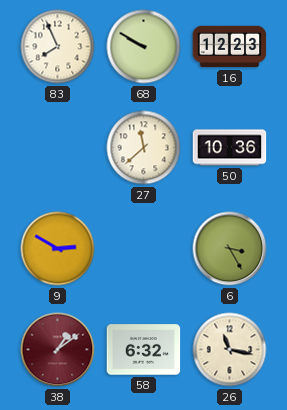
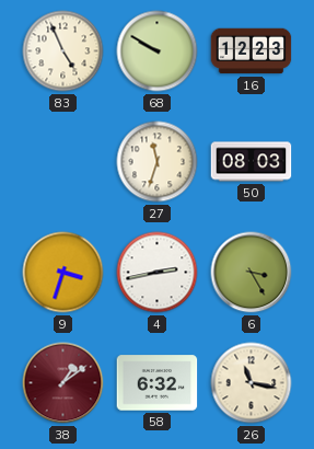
83: 7:56 -> 4:56 (63, 51)
27: 11:38 -> 11:33 (158, 162)
50: 10:36 -> 08:03 (252, 162)
9: 2:50 -> 3:33 (63, 273)
4: none -> 2:43 (158, 273)
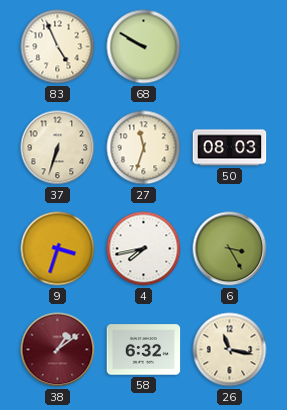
16: 12:23 -> none (252, 51)
37: none -> 6:33 (58, 148)
4: 2:43 -> 7:43 (144, 249)
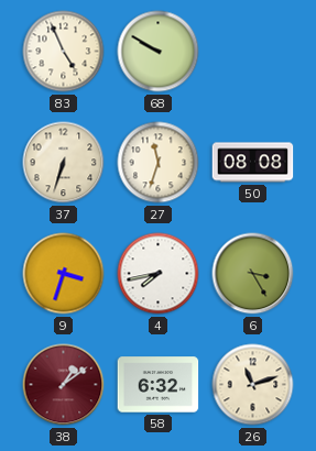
50: 08:03 -> 08:08 (253, 163)
26: 11:17 -> 11:12 (253, 385)
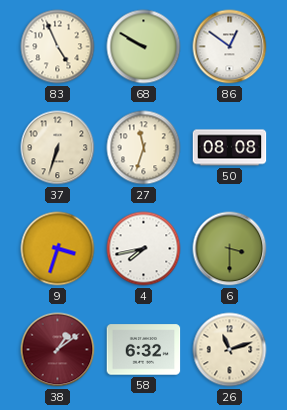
86: none -> 12:51 (230, 47)
6: 3:25 -> 3:30 (230, 249)
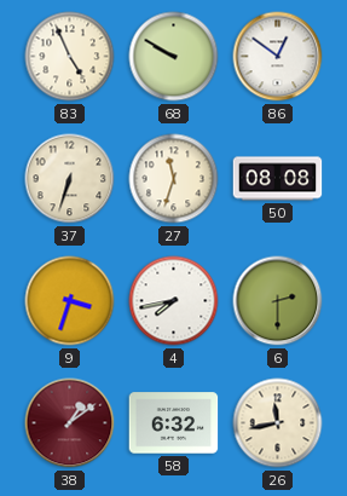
6: 3:30 -> 2:30 (278, 301)
26: 11:12 -> 11:43 (278, 423)
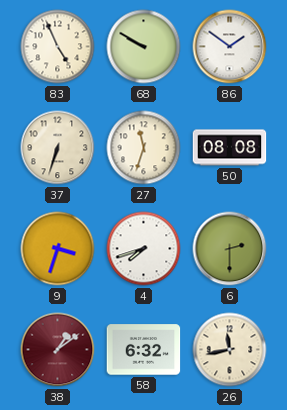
86: 12:51 -> 1:51 (230, 47)
4: 7:43 -> 7:42 (144, 249)
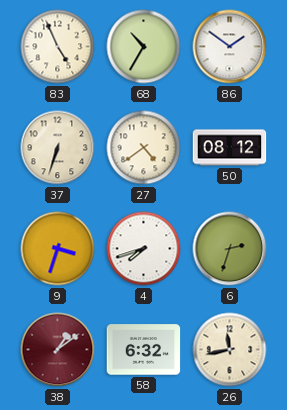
68: 9:50 -> 10:35 (144, 47)
27: 11:33 -> 4:39 (144, 148)
50: 08:08 -> 08:12 (230, 148)
6: 2:30 -> 2:33 (230, 249)
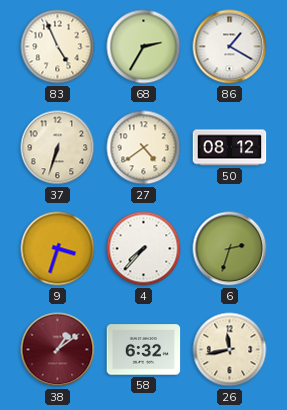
68: 10:35 -> 2:35 (144, 47)
86: 1:51 -> 1:20 (230, 47)
4: 7:42 -> 7:37 (144, 249)
